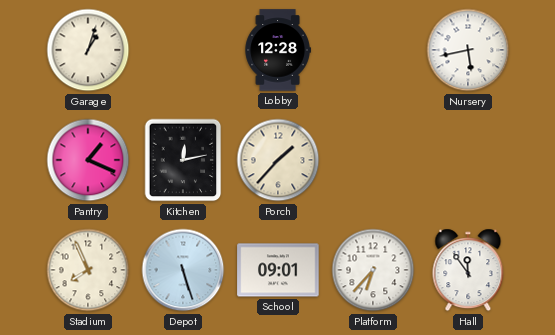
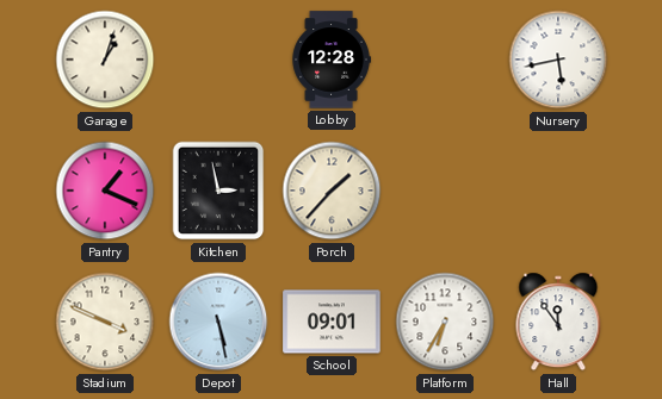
Kitchen: 12:13 -> 2:58 (218, 191)
Stadium: 7:56 -> 3:49 (105, 322)
Depot: 5:27 -> 5:28 (218, 322)
Platform: 6:37 -> 6:35 (445, 322)
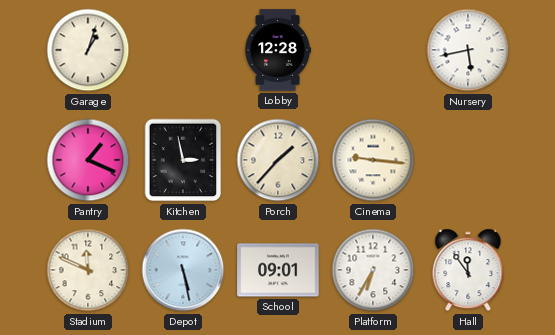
Cinema: none -> 9:16 (373, 160)
Stadium: 3:49 -> 11:49 (88, 270)
